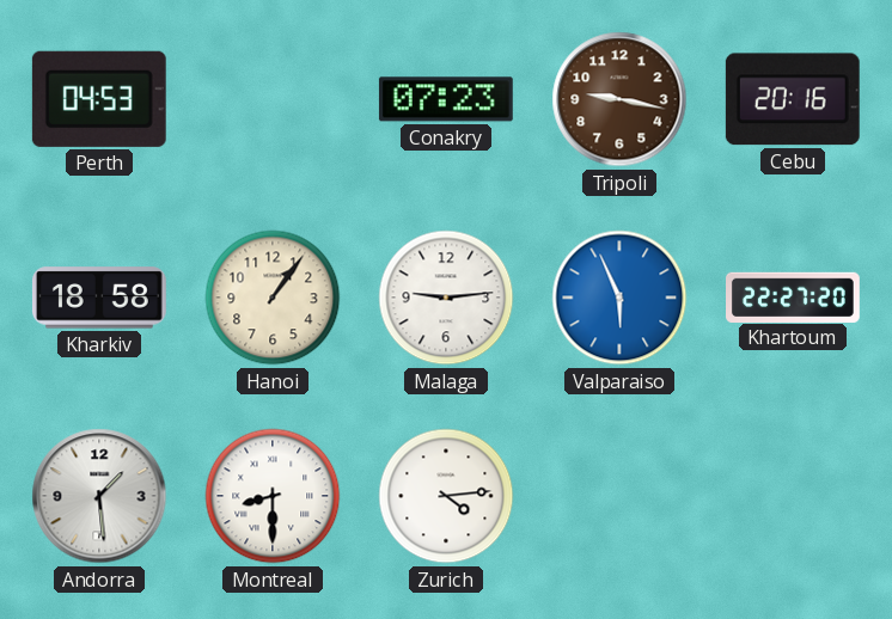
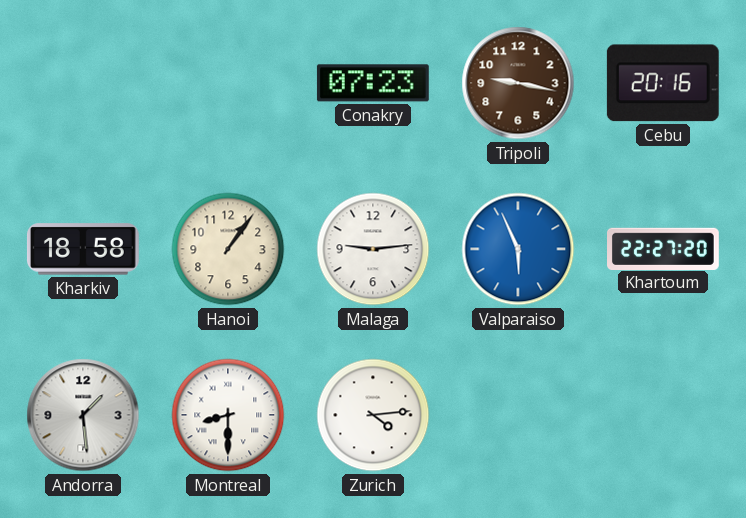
Perth: 04:53 -> none (99, 99)
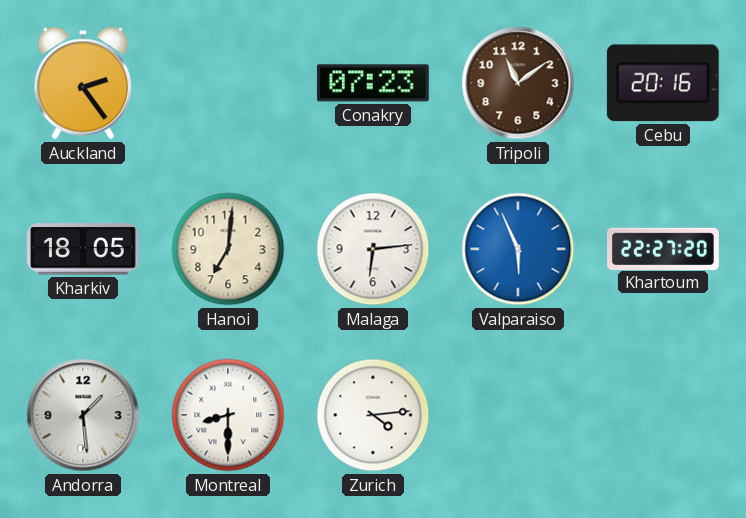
Auckland: none -> 2:24 (82, 83)
Tripoli: 9:17 -> 11:09 (518, 83)
Kharkiv: 18:58 -> 18:05 (83, 249)
Hanoi: 1:06 -> 7:01 (228, 249)
Malaga: 9:14 -> 6:14 (373, 249)
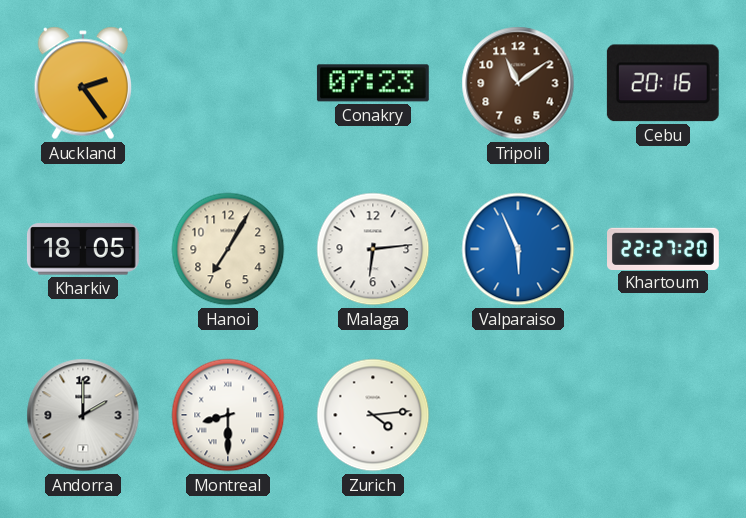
Hanoi: 7:01 -> 7:05 (228, 249)
Andorra: 1:29 -> 2:00 (83, 415)
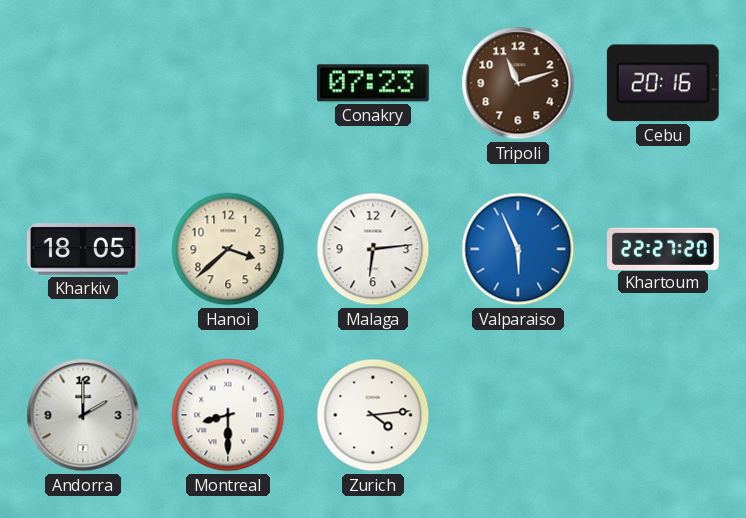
Auckland: 2:24 -> none (82, 83)
Tripoli: 11:09 -> 11:12 (518, 83)
Hanoi: 7:05 -> 3:38 (228, 249)
